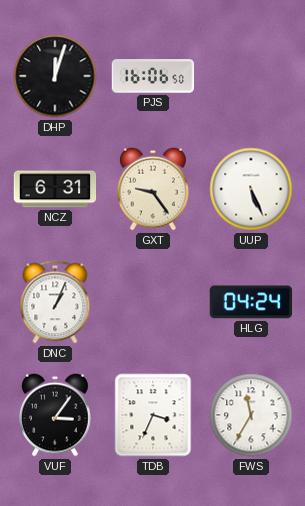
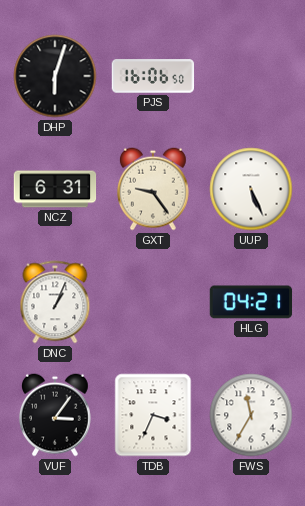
DHP: 12:03 -> 6:03 (55, 76)
HLG: 04:24 -> 04:21 (251, 302)
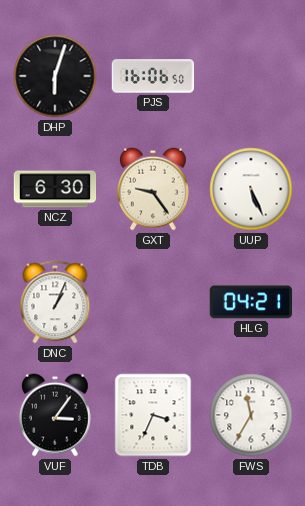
NCZ: 6:31 -> 6:30 (55, 189)
